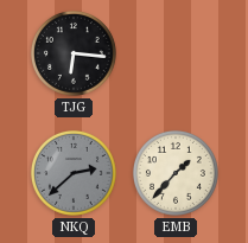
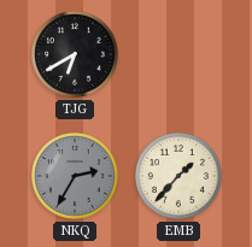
TJG: 6:16 -> 6:40 (75, 54)
NKQ: 2:38 -> 2:35 (75, 176)
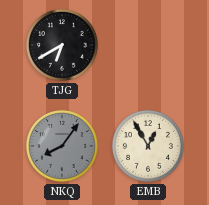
NKQ: 2:35 -> 8:06 (62, 146)
EMB: 1:37 -> 12:55 (148, 146)
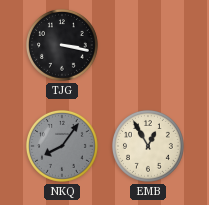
TJG: 6:40 -> 3:17 (62, 45)
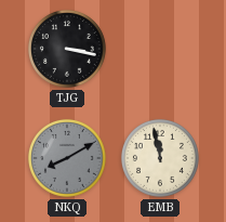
NKQ: 8:06 -> 8:10 (67, 158)
EMB: 12:55 -> 11:58 (160, 158)
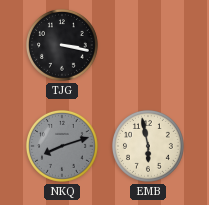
NKQ: 8:10 -> 8:12 (62, 146)
EMB: 11:58 -> 5:58 (148, 146)
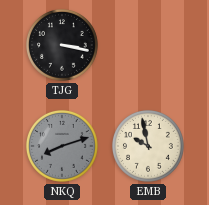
EMB: 5:58 -> 9:58 (148, 146)
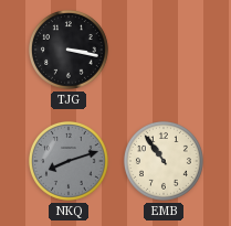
EMB: 9:58 -> 10:54 (164, 161)
